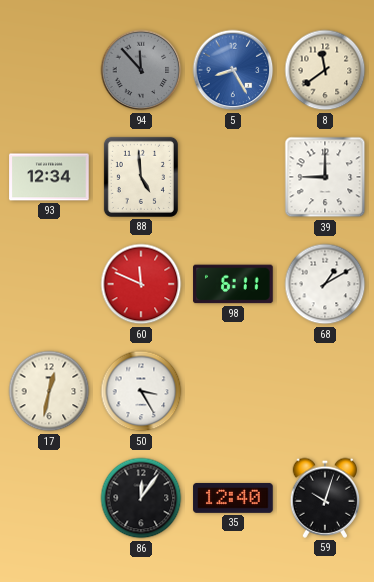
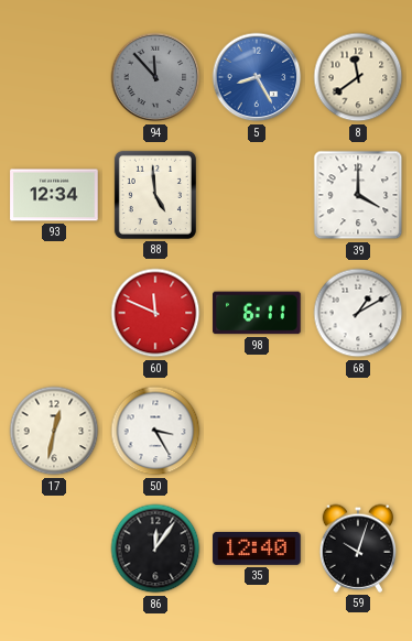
39: 9:00 -> 4:00 (358, 195)
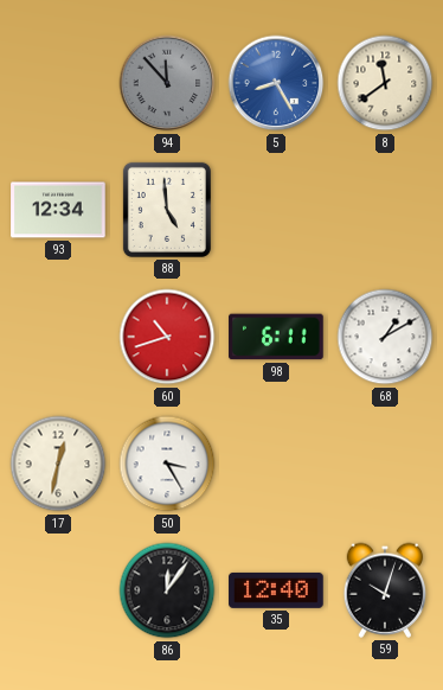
39: 4:00 -> none (358, 195)
60: 11:49 -> 10:42 (167, 337)
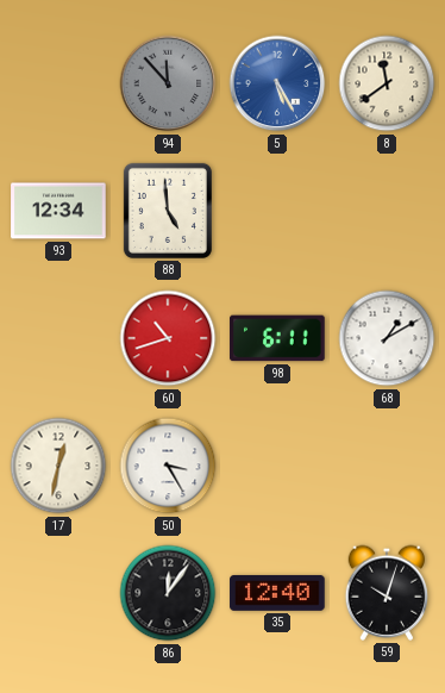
5: 8:25 -> 5:25 (277, 83)
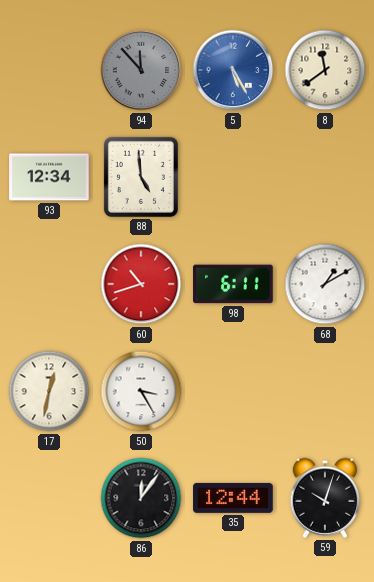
35: 12:40 -> 12:44 (233, 498)
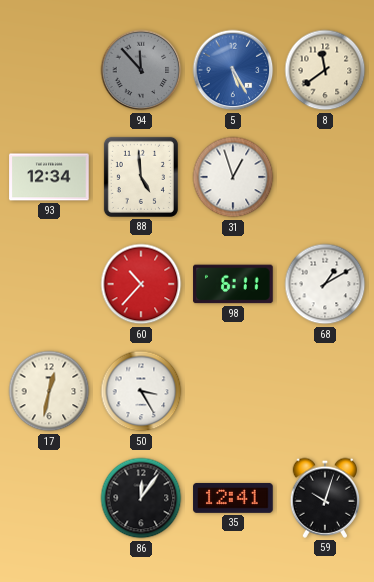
31: none -> 12:57 (233, 177)
60: 10:42 -> 10:37 (141, 284)
35: 12:44 -> 12:41 (233, 498)
